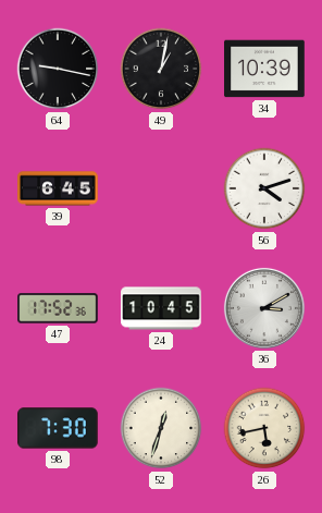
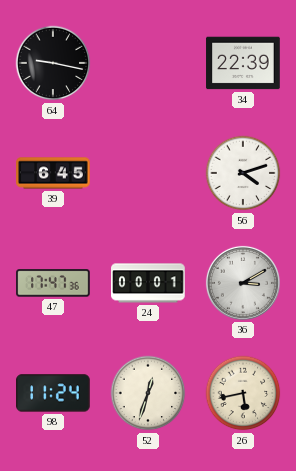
49: 1:02 -> none (161, 69)
34: 10:39 -> 22:39 (243, 63)
47: 17:52 -> 17:47 (53, 283)
24: 10:45 -> 00:01 (148, 283)
98: 7:30 -> 11:24 (53, 393)
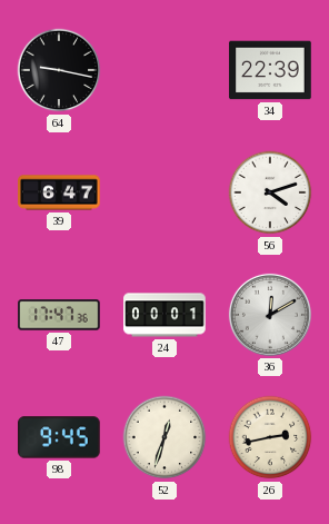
39: 6:45 -> 6:47 (59, 192)
36: 3:10 -> 12:10 (270, 315)
98: 11:24 -> 9:45 (59, 437)
26: 5:43 -> 2:43 (270, 437)
